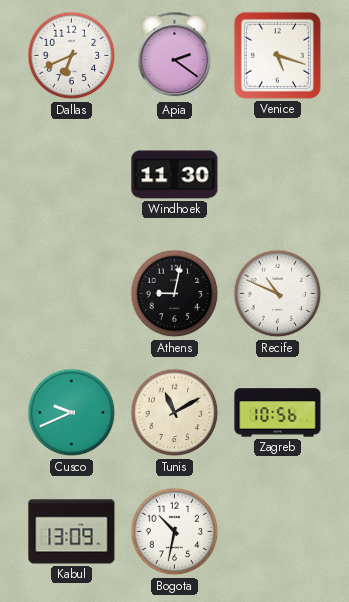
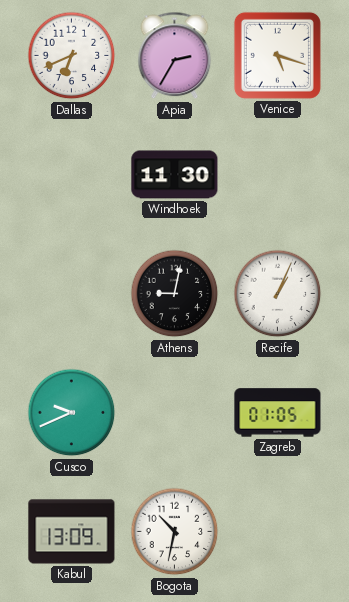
Apia: 2:21 -> 2:35 (175, 56)
Recife: 10:49 -> 1:04 (278, 294)
Tunis: 11:10 -> none (175, 413)
Zagreb: 10:56 -> 01:05 (278, 413)
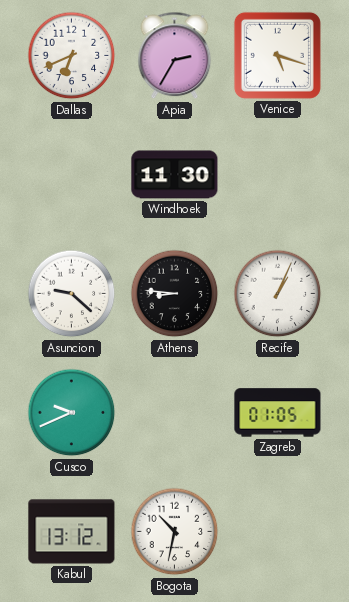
Asuncion: none -> 9:22 (72, 294)
Athens: 9:02 -> 8:46 (175, 294)
Kabul: 13:09 -> 13:12 (72, 532)
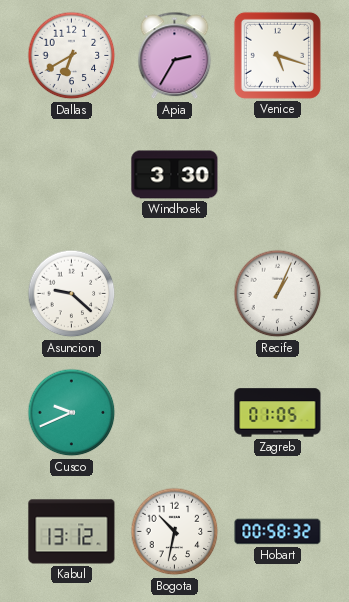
Dallas: 6:41 -> 6:40 (72, 56)
Windhoek: 11:30 -> 3:30 (175, 175)
Athens: 8:46 -> none (175, 294)
Hobart: none -> 00:58 (278, 532)
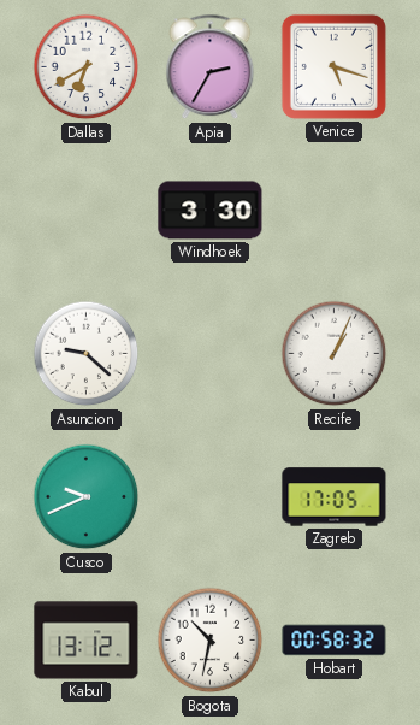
Zagreb: 01:05 -> 17:05 (335, 497)
